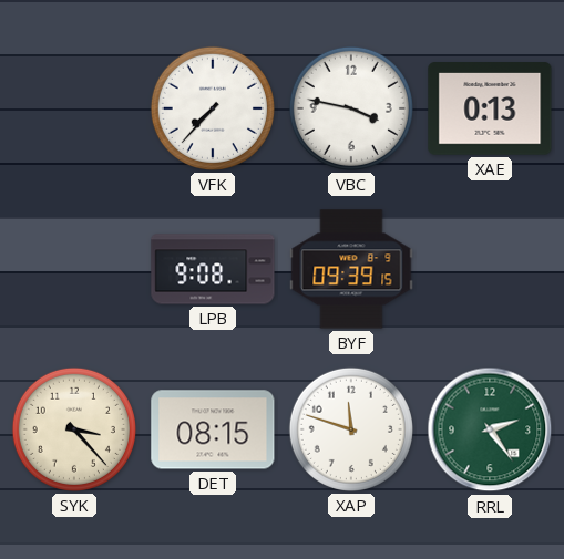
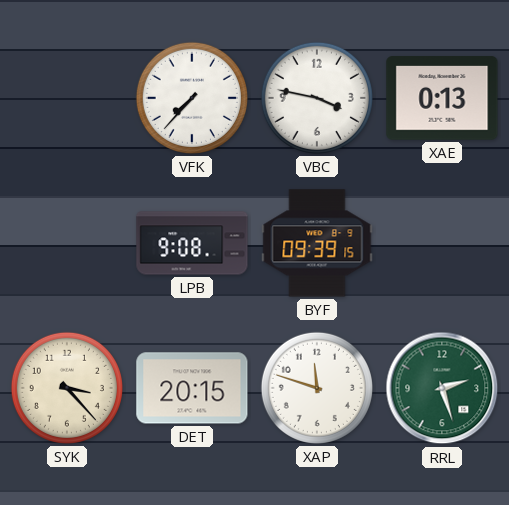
DET: 08:15 -> 20:15 (192, 388)
RRL: 2:24 -> 2:27 (442, 388)
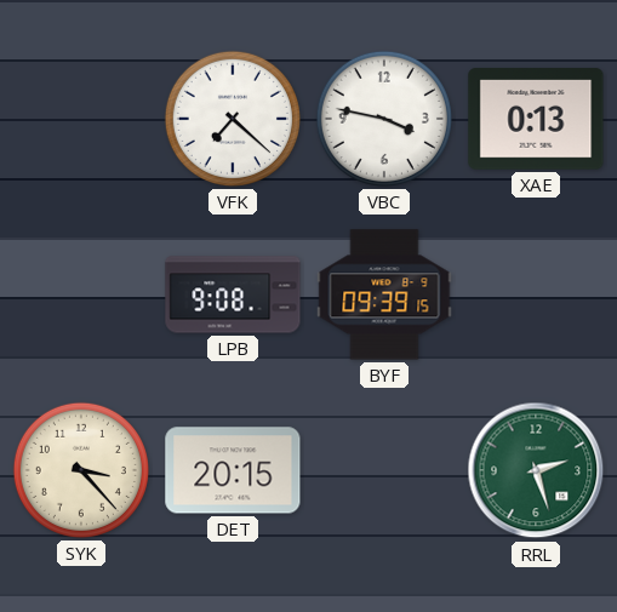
VFK: 7:37 -> 7:22 (233, 119)
XAP: 11:48 -> none (317, 388)
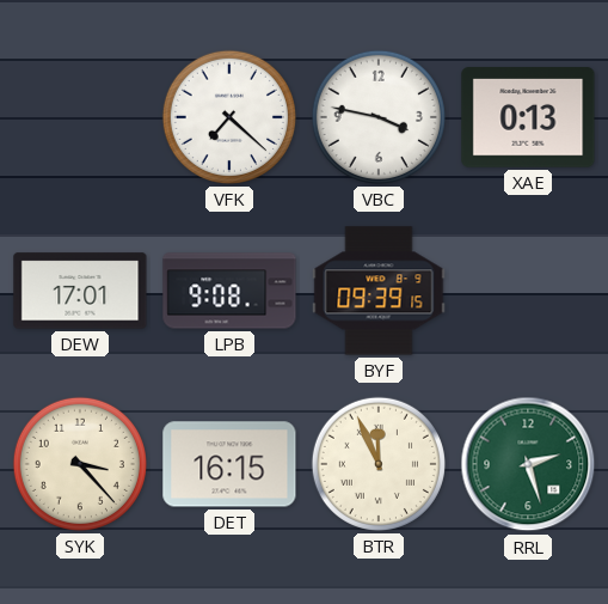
DEW: none -> 17:01 (80, 291)
DET: 20:15 -> 16:15 (229, 464)
BTR: none -> 11:56 (379, 464)
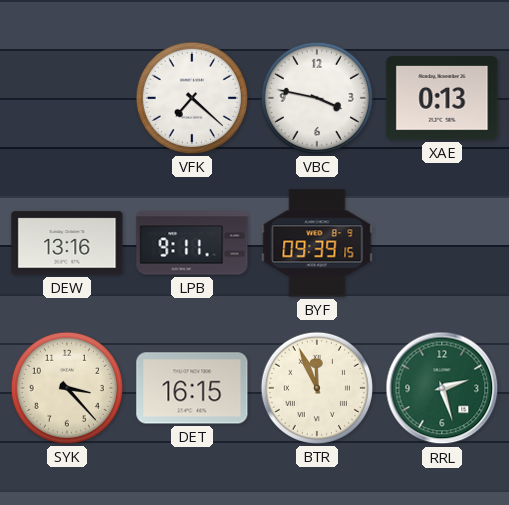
DEW: 17:01 -> 13:16 (67, 243)
LPB: 9:08 -> 9:11 (192, 243)
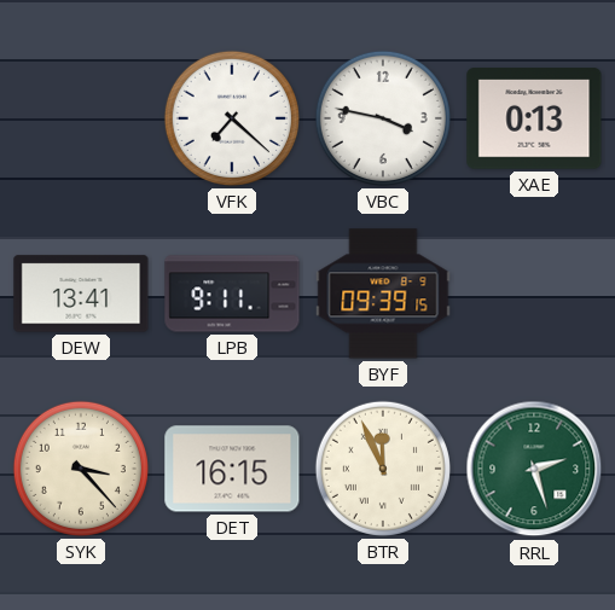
DEW: 13:16 -> 13:41 (81, 294)
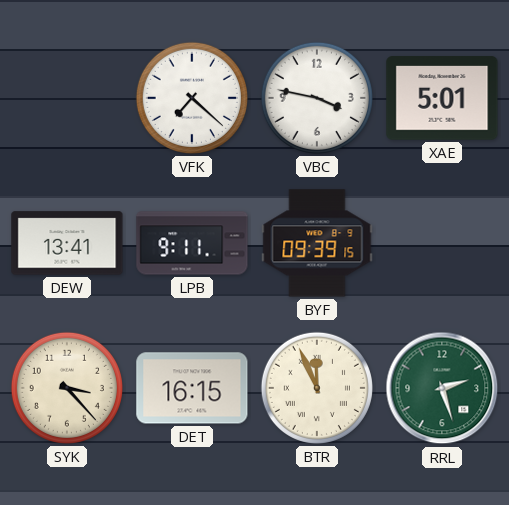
XAE: 0:13 -> 5:01 (442, 98)
